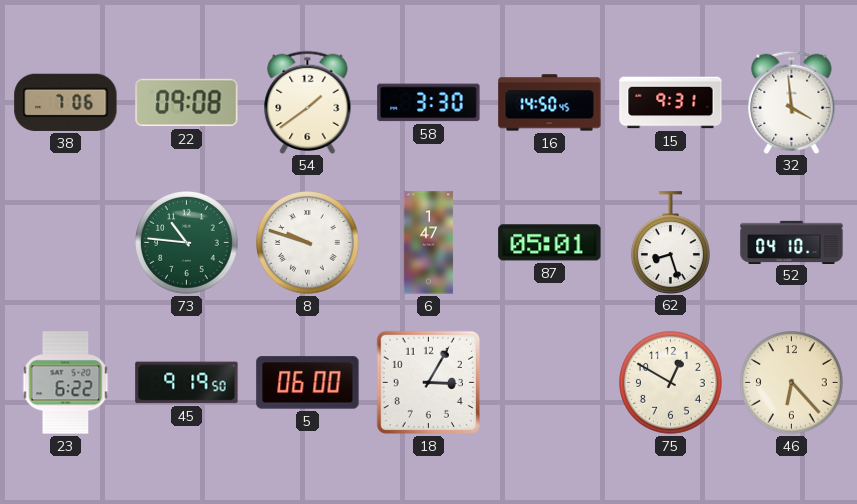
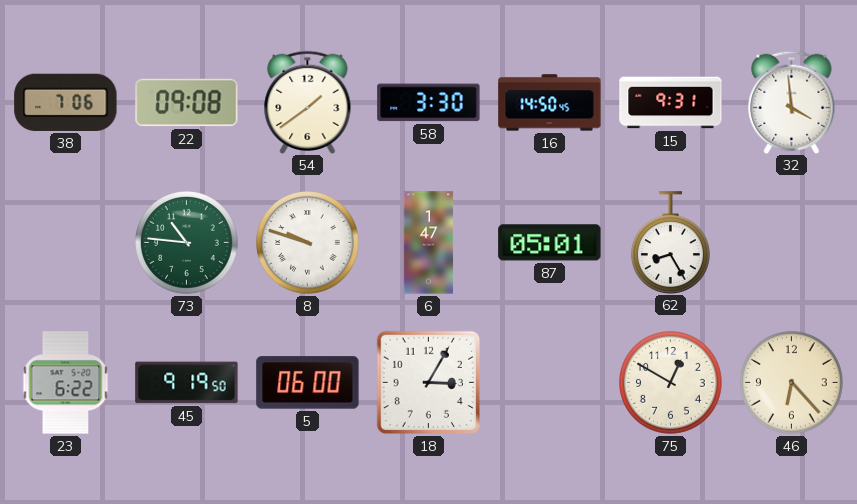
62: 8:27 -> 8:25 (670, 242)
52: 04:10 -> none (792, 242)
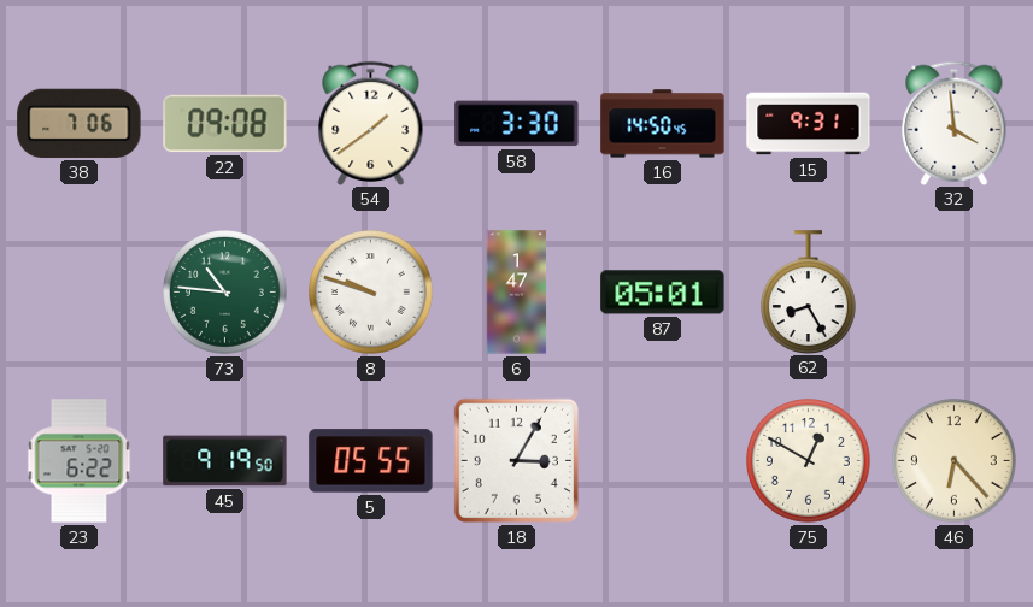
5: 06:00 -> 05:55 (371, 461)
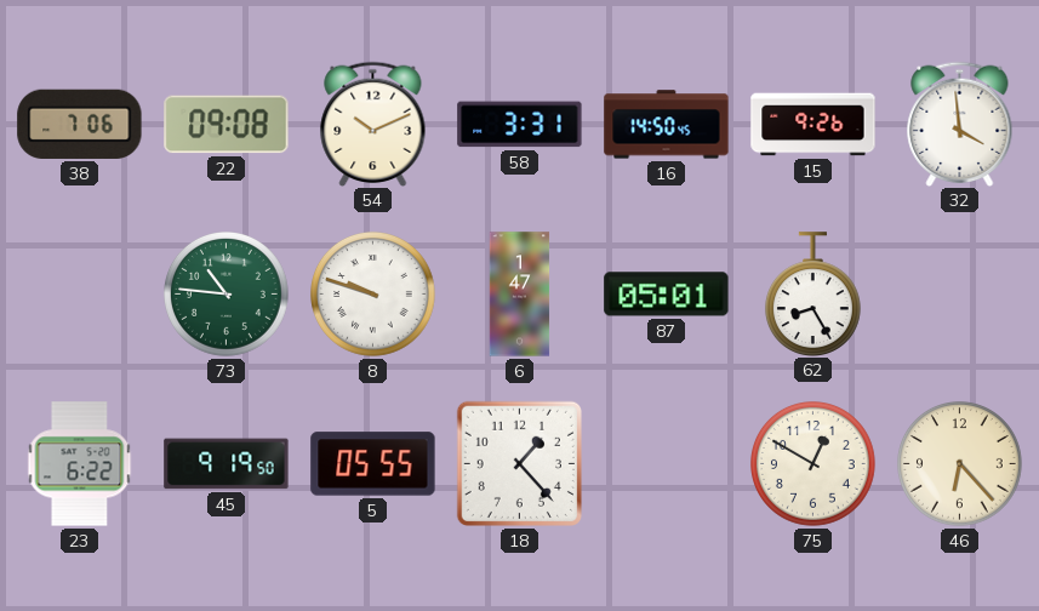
54: 1:39 -> 10:11 (373, 124)
58: 3:30 -> 3:31 (520, 125)
15: 9:31 -> 9:26 (813, 125)
18: 3:05 -> 1:23 (519, 463)
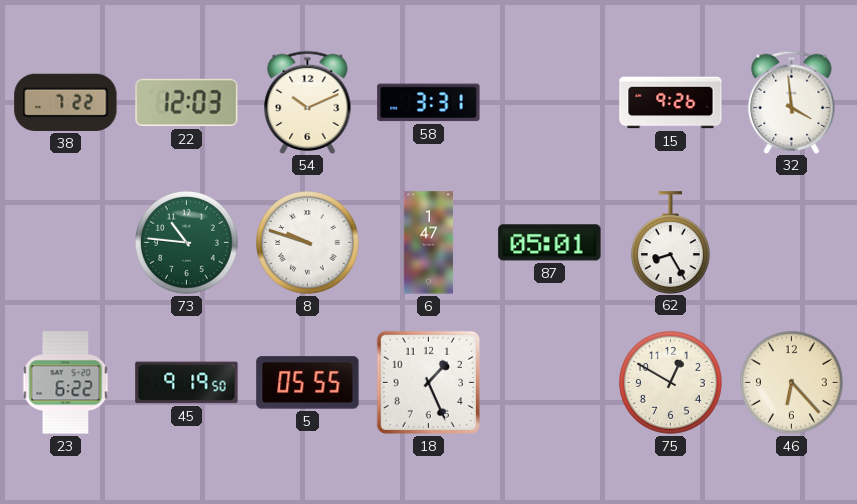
38: 7:06 -> 7:22 (66, 102)
22: 09:08 -> 12:03 (187, 103)
16: 14:50 -> none (667, 125)
18: 1:23 -> 1:26 (428, 382)
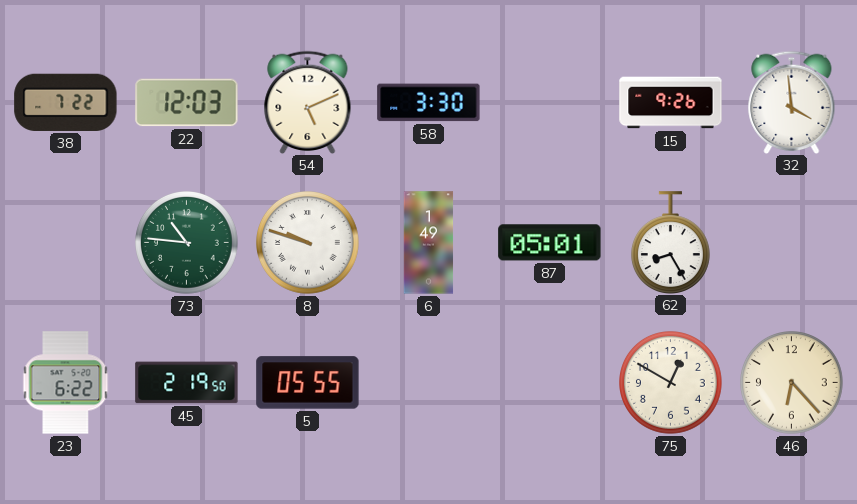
54: 10:11 -> 5:11 (308, 102)
58: 3:31 -> 3:30 (429, 103)
6: 1:47 -> 1:49 (429, 243)
45: 9:19 -> 2:19 (187, 383)
18: 1:26 -> none (428, 382)
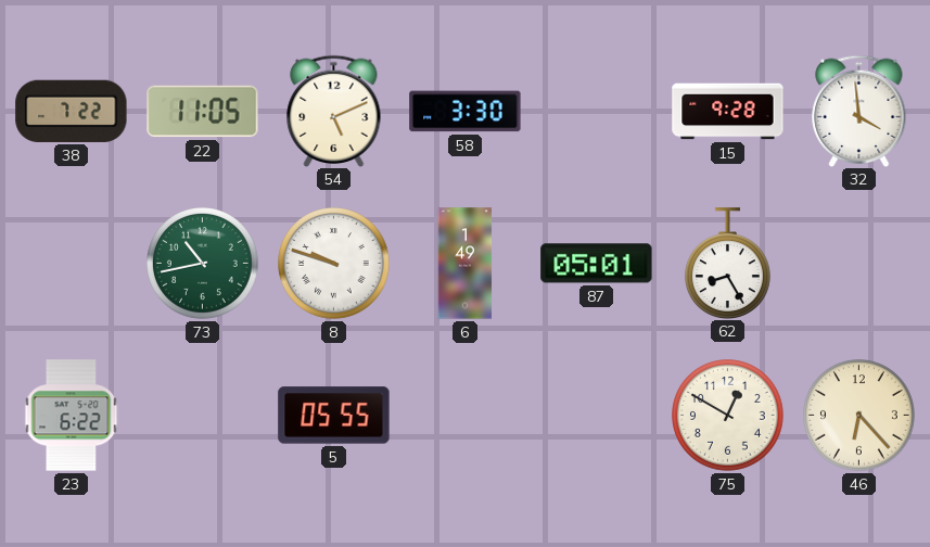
22: 12:03 -> 11:05 (203, 112)
15: 9:26 -> 9:28 (728, 112)
73: 10:46 -> 10:43 (203, 264)
45: 2:19 -> none (187, 383)
